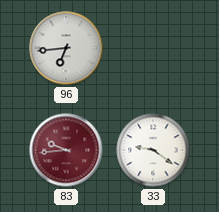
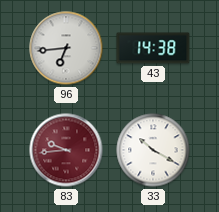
43: none -> 14:38 (153, 48)
33: 9:21 -> 10:20 (153, 150)
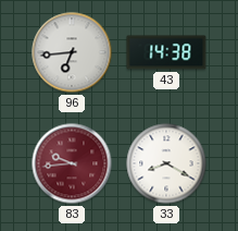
33: 10:20 -> 8:20 (166, 163)
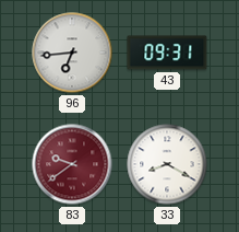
43: 14:38 -> 09:31 (167, 53)
83: 9:44 -> 9:39 (72, 164)
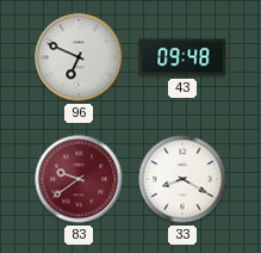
96: 6:44 -> 6:49 (79, 57)
43: 09:31 -> 09:48 (182, 57)
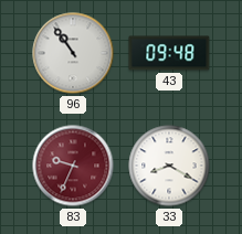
96: 6:49 -> 10:54 (73, 53)
83: 9:39 -> 9:34 (73, 166)
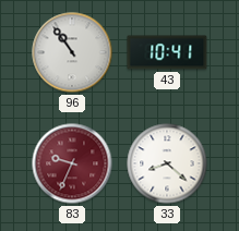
43: 09:48 -> 10:41 (167, 52)
33: 8:20 -> 8:22 (167, 163)
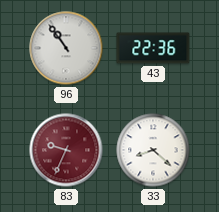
43: 10:41 -> 22:36 (153, 48)
